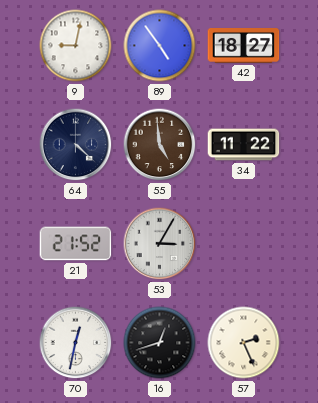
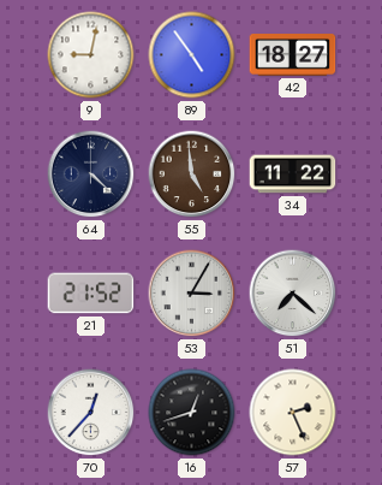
51: none -> 7:22 (293, 294)
70: 12:32 -> 12:37 (91, 413)
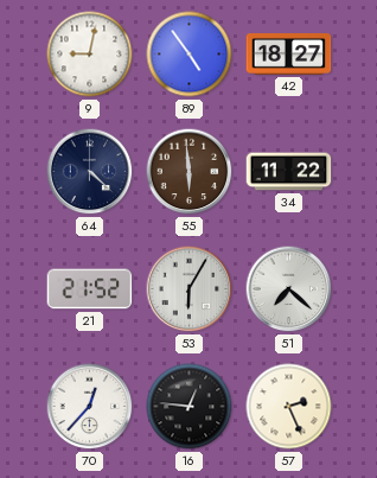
55: 4:59 -> 5:59 (190, 172)
53: 3:05 -> 6:05 (190, 289)
16: 12:42 -> 12:46 (190, 407)
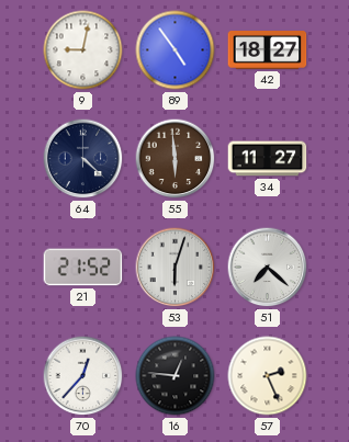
34: 11:22 -> 11:27 (268, 159)
53: 6:05 -> 6:03 (176, 268)
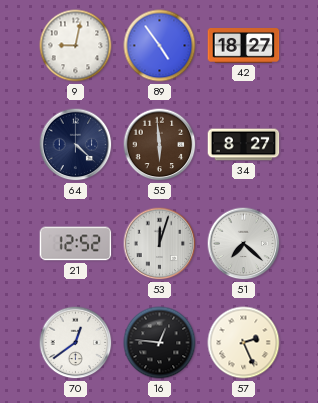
34: 11:27 -> 8:27 (244, 145)
21: 21:52 -> 12:52 (76, 244)
53: 6:03 -> 12:03 (160, 244)
70: 12:37 -> 12:39 (76, 343)
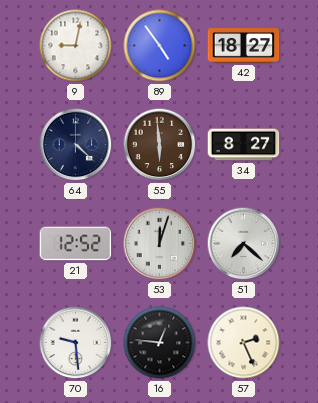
70: 12:39 -> 9:29 (76, 343)
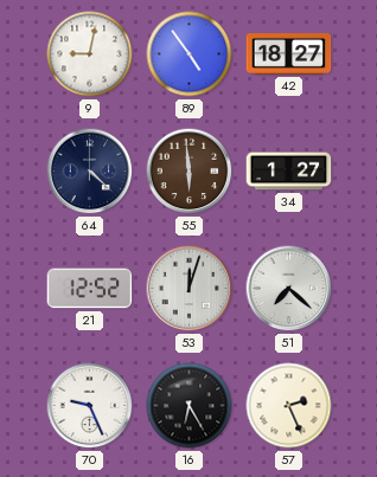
34: 8:27 -> 1:27 (289, 172)
70: 9:29 -> 9:26 (90, 406)
16: 12:46 -> 6:25 (190, 406)
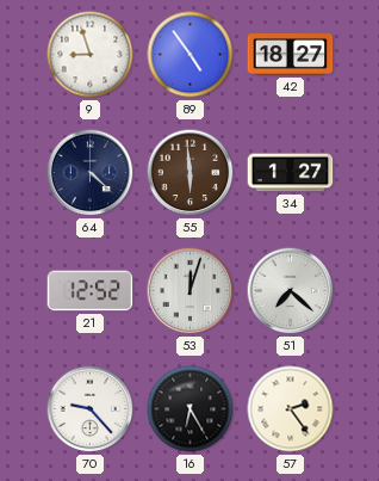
9: 9:02 -> 8:57 (91, 55)
70: 9:26 -> 9:23 (91, 409)
57: 2:26 -> 2:24 (291, 409)
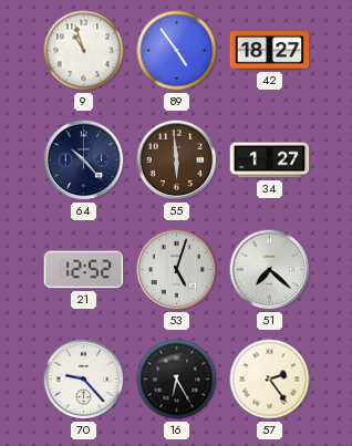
9: 8:57 -> 10:57 (84, 51)
64: 4:22 -> 10:23 (84, 160)
53: 12:03 -> 5:03 (177, 270)
